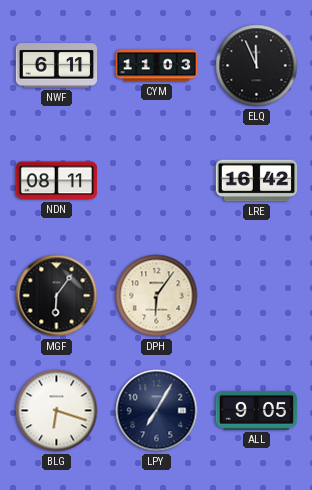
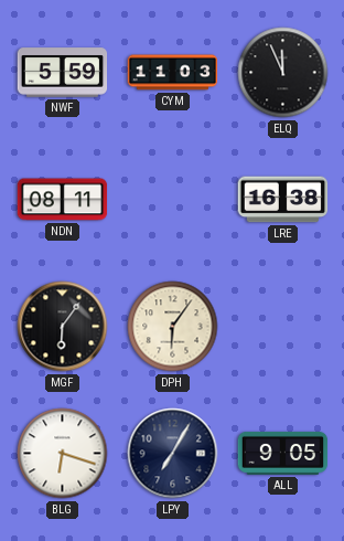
NWF: 6:11 -> 5:59 (63, 73)
LRE: 16:42 -> 16:38 (283, 200)
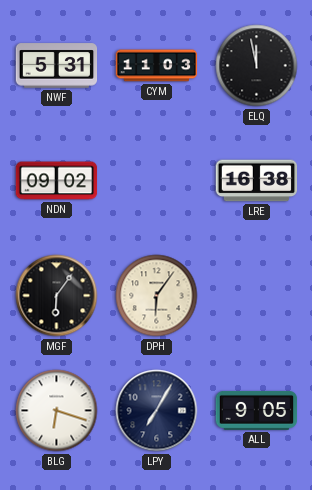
NWF: 5:59 -> 5:31 (57, 66)
ELQ: 11:56 -> 11:58 (257, 66)
NDN: 08:11 -> 09:02 (57, 181)
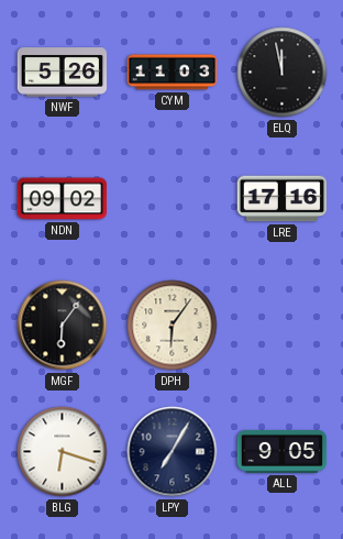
NWF: 5:31 -> 5:26 (63, 73)
LRE: 16:38 -> 17:16 (283, 199)
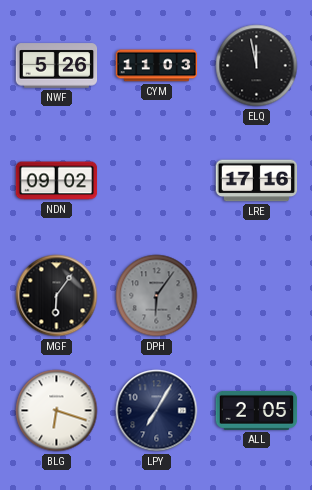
DPH dial: cream -> grey (157, 296)
ALL: 9:05 -> 2:05 (257, 410)
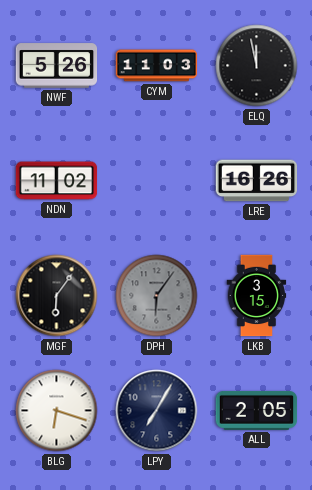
NDN: 09:02 -> 11:02 (57, 181)
LRE: 17:16 -> 16:26 (257, 181)
LKB: none -> 3:15 (257, 296)
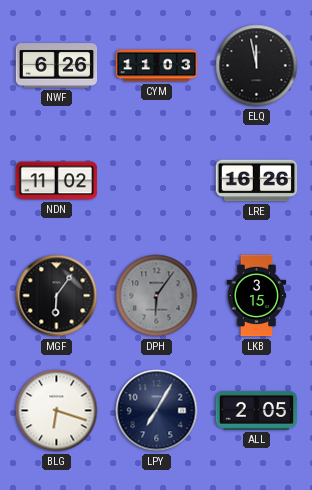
NWF: 5:26 -> 6:26 (57, 66)
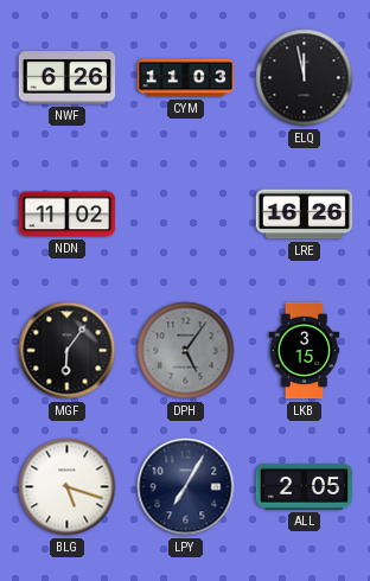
DPH: 6:06 -> 5:06 (186, 351)
BLG: 6:18 -> 5:18 (68, 487)
